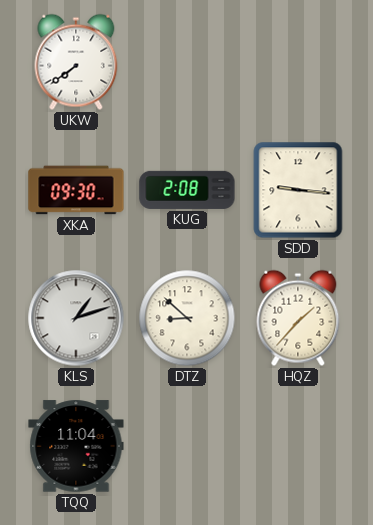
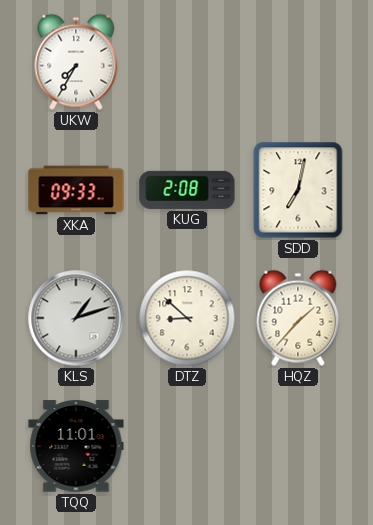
UKW: 7:39 -> 7:35 (76, 62)
XKA: 09:30 -> 09:33 (76, 190)
SDD: 9:16 -> 7:02 (298, 190)
TQQ: 11:04 -> 11:01 (76, 446)
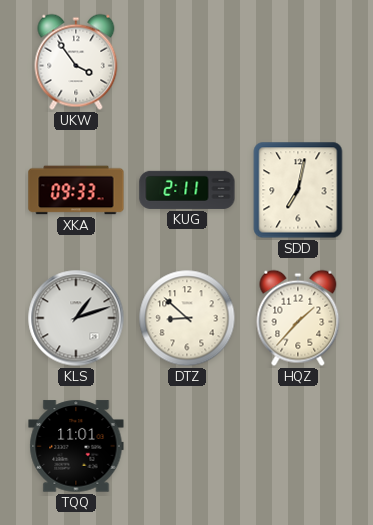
UKW: 7:35 -> 3:54 (76, 62)
KUG: 2:08 -> 2:11 (187, 190)
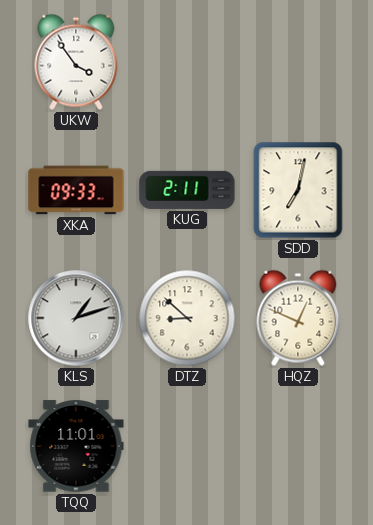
HQZ: 1:37 -> 12:49 (298, 318)
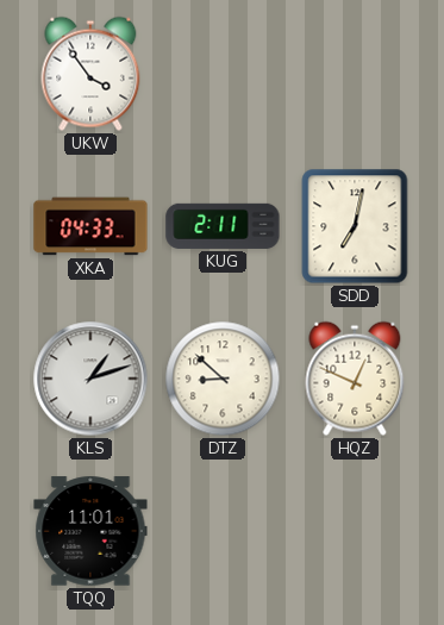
XKA: 09:33 -> 04:33 (90, 226)
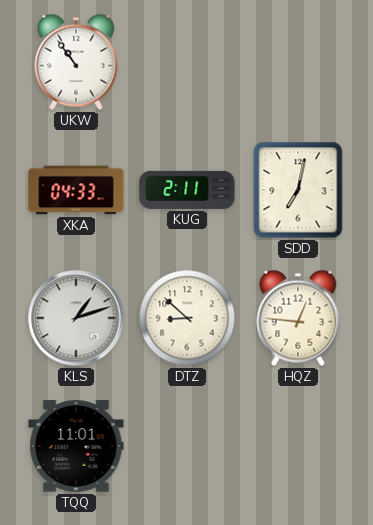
UKW: 3:54 -> 10:54 (76, 62)
HQZ: 12:49 -> 12:46 (298, 318)
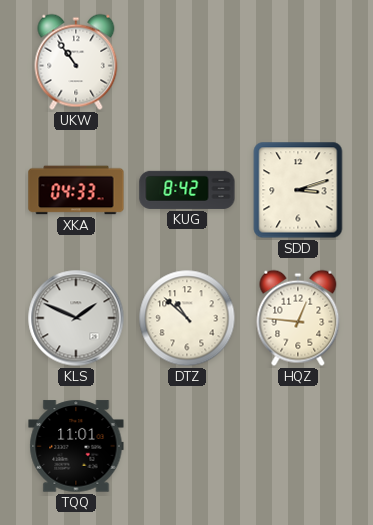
KUG: 2:11 -> 8:42 (187, 190)
SDD: 7:02 -> 3:12 (298, 190)
KLS: 1:12 -> 1:49 (76, 318)
DTZ: 8:52 -> 10:52 (187, 318)
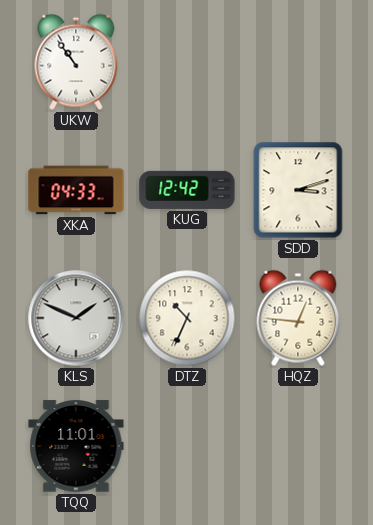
KUG: 8:42 -> 12:42 (187, 190)
DTZ: 10:52 -> 10:34 (187, 318)
